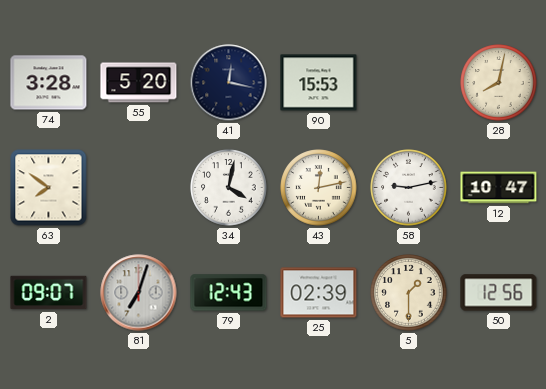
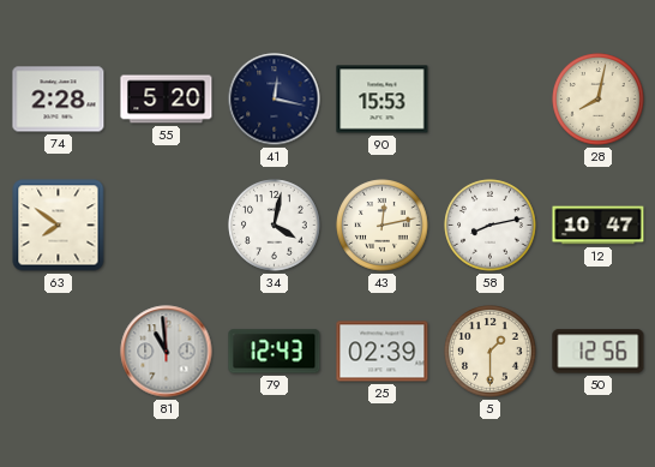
74: 3:28 -> 2:28 (59, 100)
58: 9:13 -> 8:13 (491, 226)
2: 09:07 -> none (49, 293)
81: 7:03 -> 10:59 (167, 352)
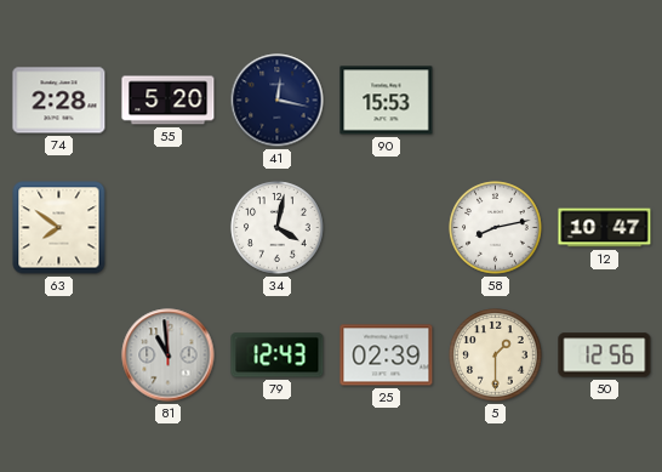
28: 8:02 -> none (599, 100)
43: 12:13 -> none (383, 226)
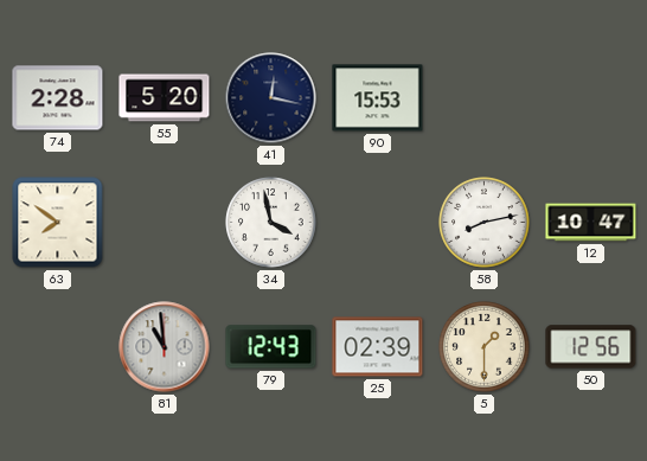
34: 4:02 -> 3:58 (271, 223)
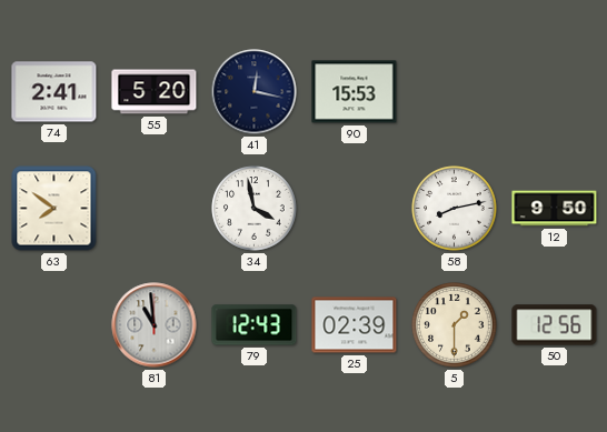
74: 2:28 -> 2:41 (54, 92)
12: 10:47 -> 9:50 (555, 209)
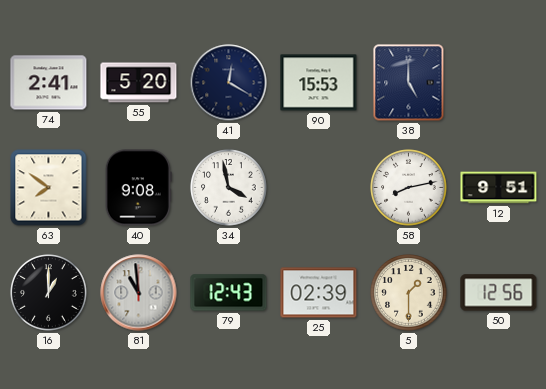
41: 12:17 -> 12:20 (229, 83)
38: none -> 5:00 (409, 83)
40: none -> 9:08 (138, 188)
12: 9:50 -> 9:51 (499, 188)
16: none -> 1:00 (49, 293)
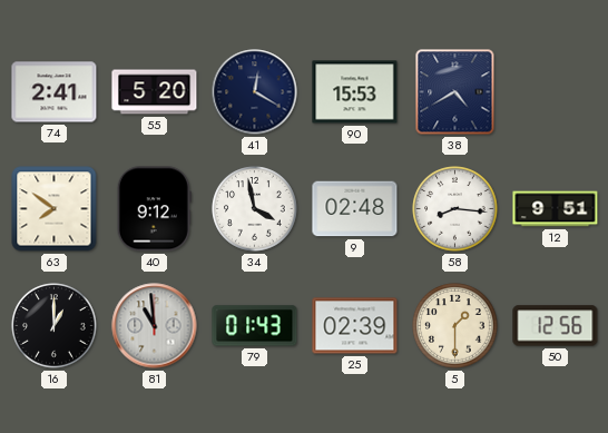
38: 5:00 -> 4:40 (455, 92)
40: 9:08 -> 9:12 (154, 209)
9: none -> 02:48 (355, 209)
58: 8:13 -> 8:16 (455, 209)
79: 12:43 -> 01:43 (255, 326)
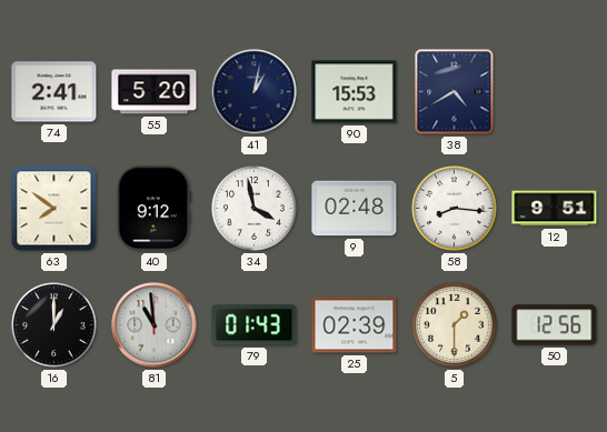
41: 12:20 -> 1:02 (255, 92)
